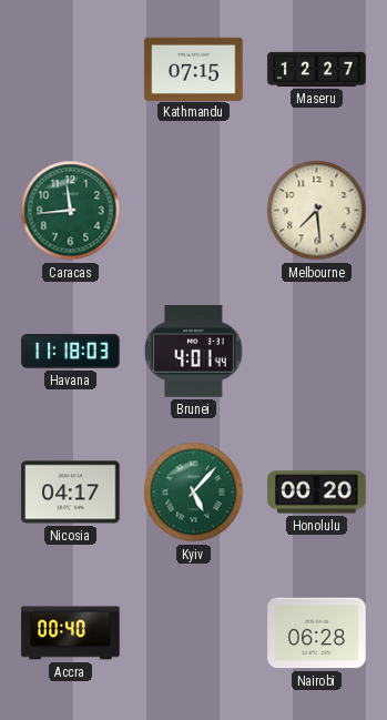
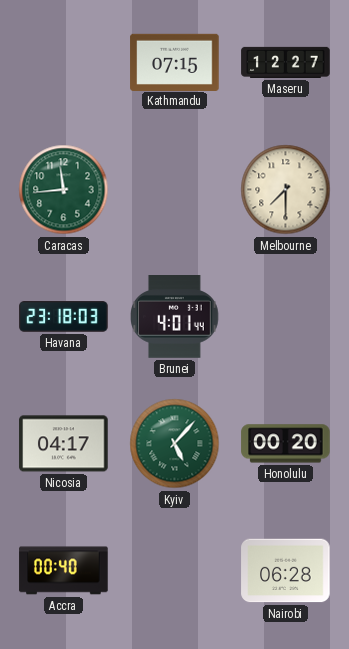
Melbourne: 7:29 -> 7:30 (286, 190)
Havana: 11:18 -> 23:18 (64, 317)
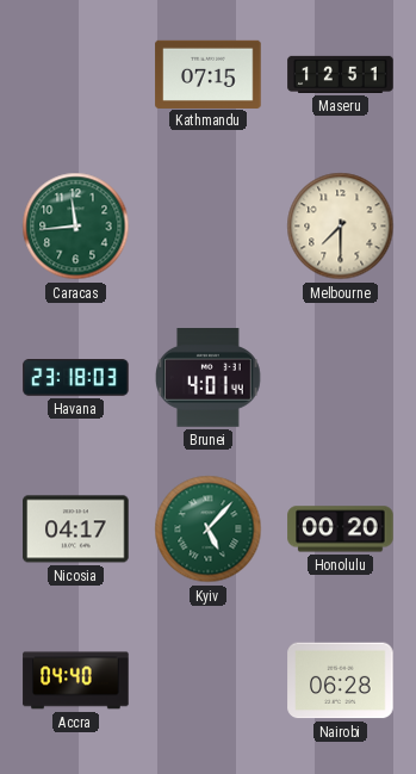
Maseru: 12:27 -> 12:51 (341, 74)
Accra: 00:40 -> 04:40 (76, 681)
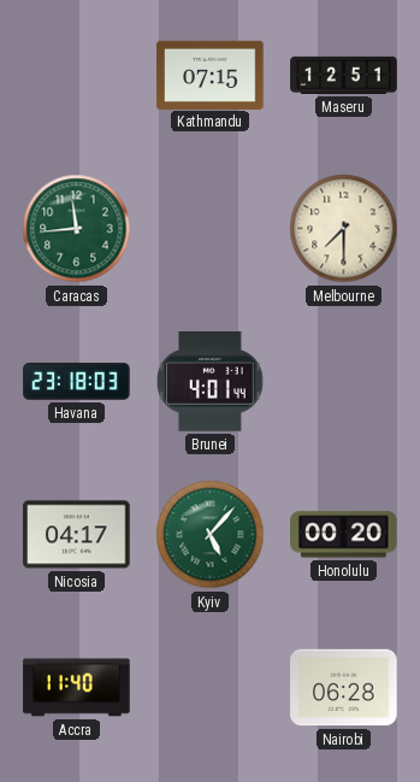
Accra: 04:40 -> 11:40 (77, 688)
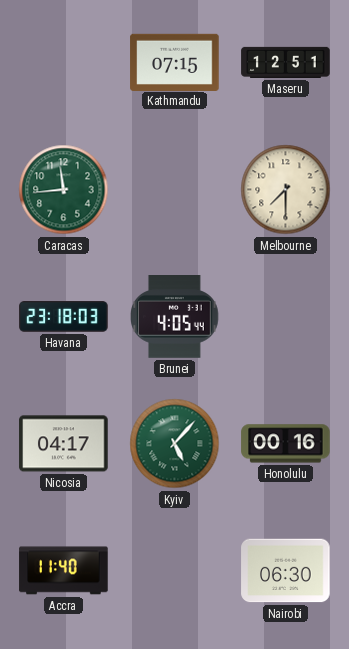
Brunei: 4:01 -> 4:05 (175, 317)
Honolulu: 00:20 -> 00:16 (286, 444)
Nairobi: 06:28 -> 06:30 (286, 571)
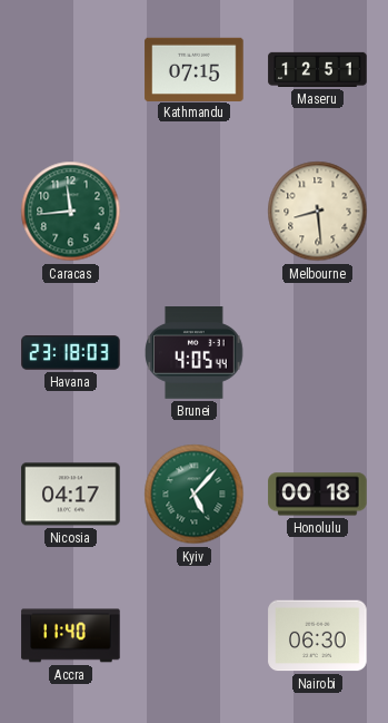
Melbourne: 7:30 -> 8:29 (318, 212)
Honolulu: 00:16 -> 00:18 (318, 495)
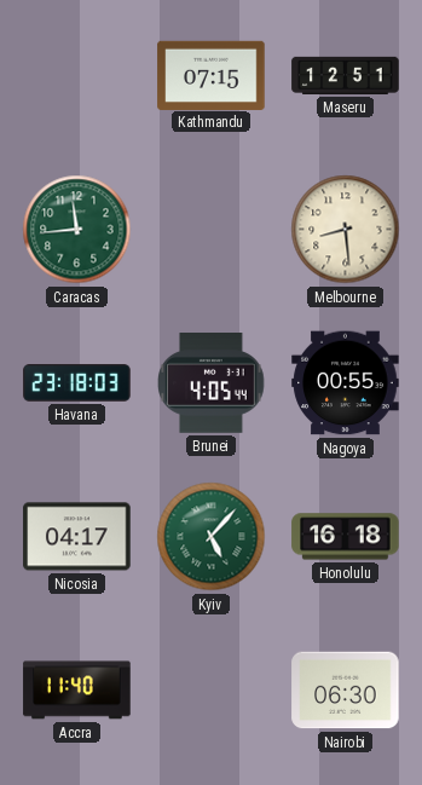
Nagoya: none -> 00:55 (346, 383)
Honolulu: 00:18 -> 16:18 (346, 537)
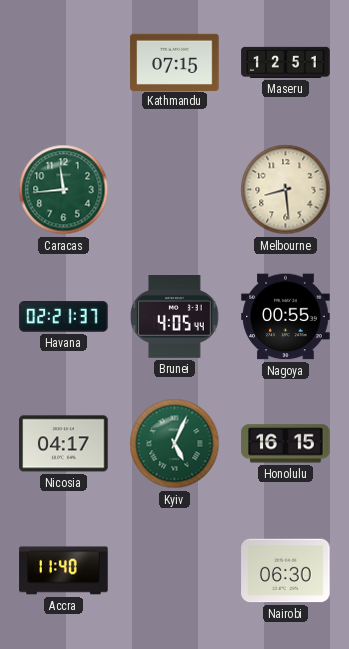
Havana: 23:18 -> 02:21 (64, 317)
Kyiv: 5:07 -> 5:04 (175, 444)
Honolulu: 16:18 -> 16:15 (286, 444)
